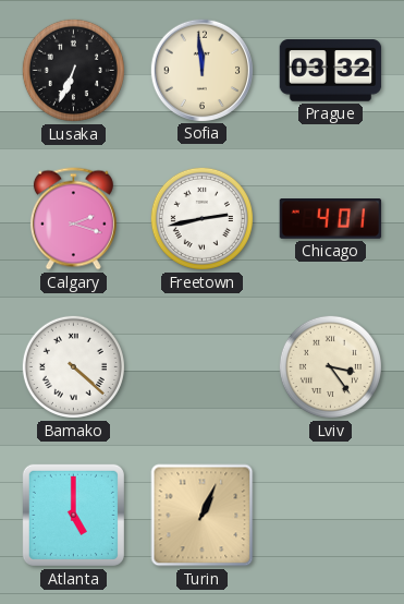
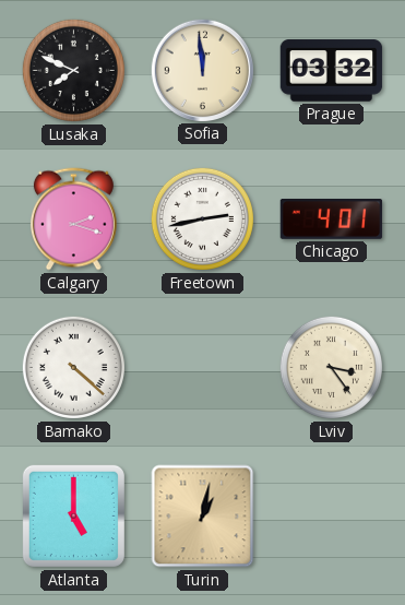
Lusaka: 6:34 -> 7:49 (73, 70)
Turin: 1:04 -> 1:02 (203, 517)
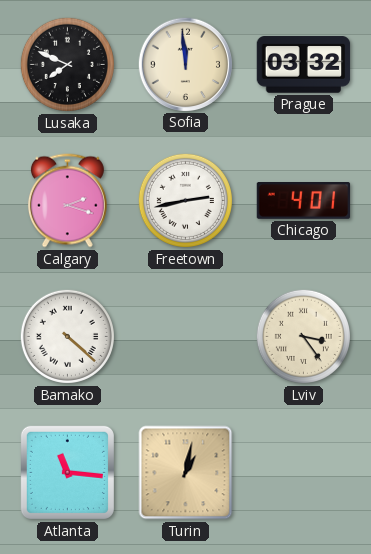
Atlanta: 5:00 -> 11:16 (67, 472)
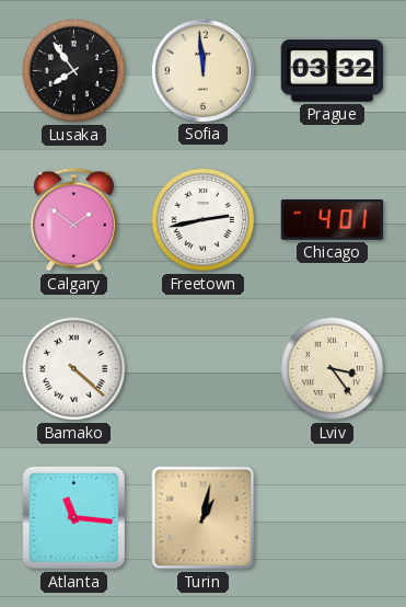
Lusaka: 7:49 -> 7:54 (73, 70)
Calgary: 2:18 -> 1:51 (73, 220)
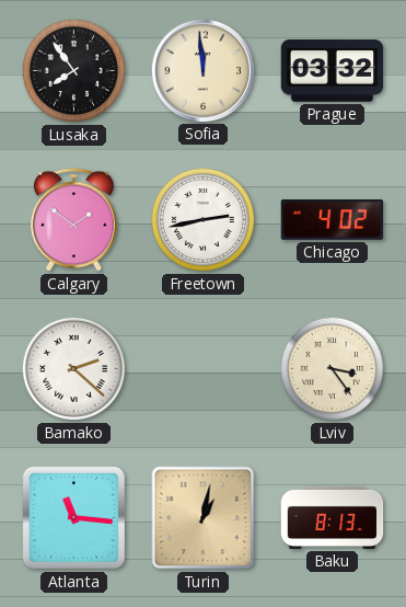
Chicago: 4:01 -> 4:02 (333, 220)
Bamako: 4:22 -> 2:22 (73, 368)
Baku: none -> 8:13 (333, 517)
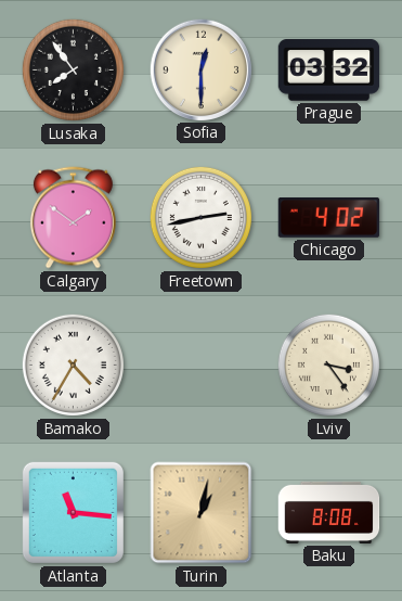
Sofia: 11:59 -> 12:30 (200, 69)
Bamako: 2:22 -> 4:35 (73, 365)
Baku: 8:13 -> 8:08 (329, 512)
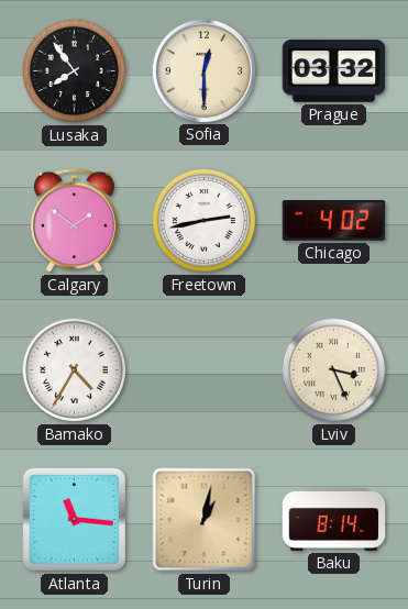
Lviv: 3:24 -> 3:26 (333, 369)
Baku: 8:08 -> 8:14 (334, 519)
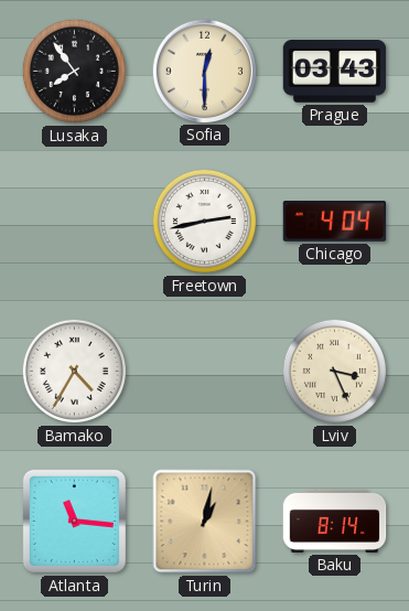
Prague: 03:32 -> 03:43 (335, 72)
Calgary: 1:51 -> none (74, 221)
Chicago: 4:02 -> 4:04 (335, 222)
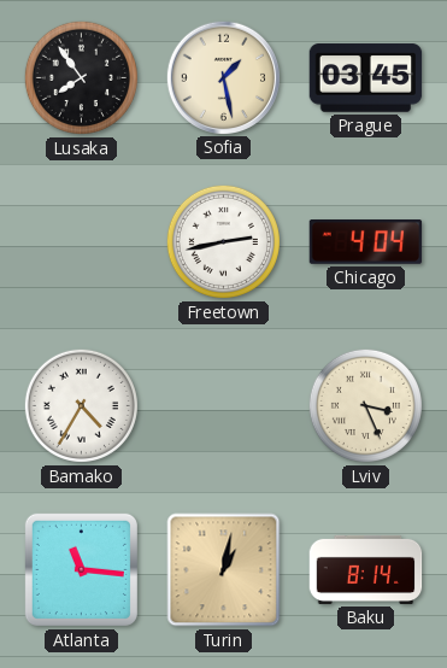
Sofia: 12:30 -> 1:28 (223, 77)
Prague: 03:43 -> 03:45 (366, 78)
